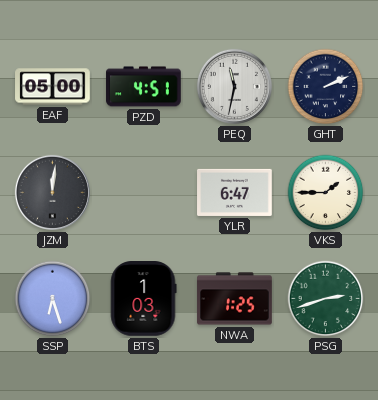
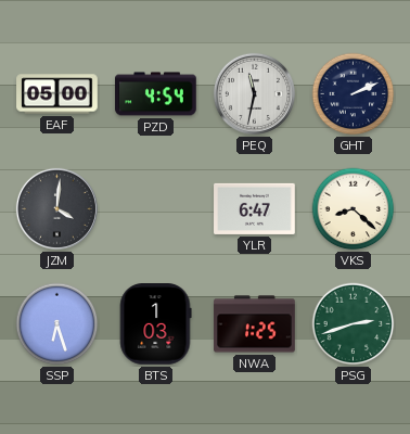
PZD: 4:51 -> 4:54 (156, 94)
JZM: 12:01 -> 4:01 (56, 208)
VKS: 1:45 -> 8:22 (354, 209)
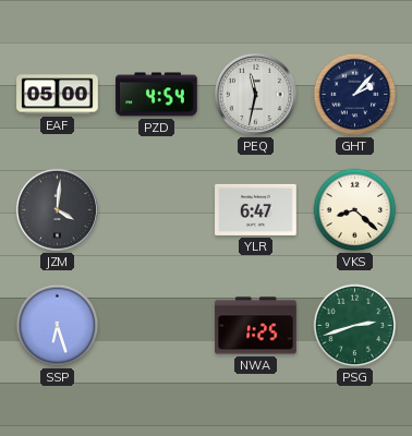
GHT: 2:11 -> 2:07 (355, 95)
BTS: 1:03 -> none (155, 324)
